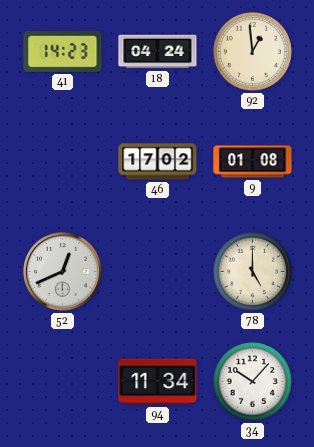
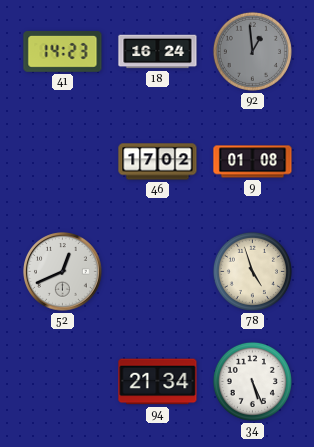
18: 04:24 -> 16:24 (158, 52)
92 dial: cream -> grey (252, 51)
78: 5:00 -> 4:57 (252, 271)
94: 11:34 -> 21:34 (158, 382)
34: 10:07 -> 5:26 (252, 381)
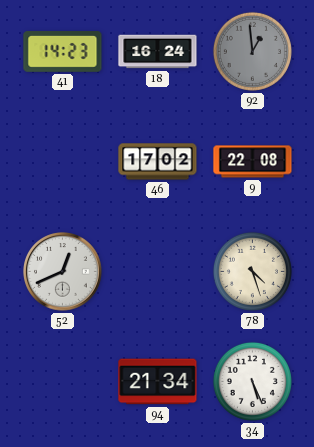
9: 01:08 -> 22:08 (253, 162)
78: 4:57 -> 4:27 (252, 271)
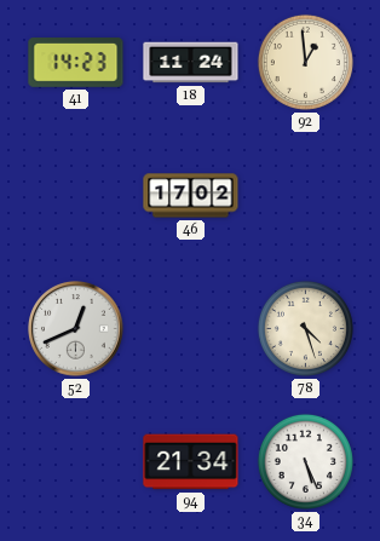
18: 16:24 -> 11:24 (191, 63)
92 dial: grey -> cream (305, 62)
9: 22:08 -> none (253, 162)
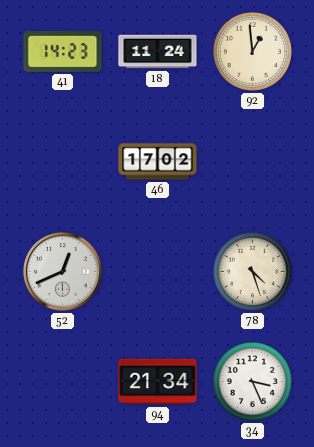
34: 5:26 -> 3:26 (252, 381)
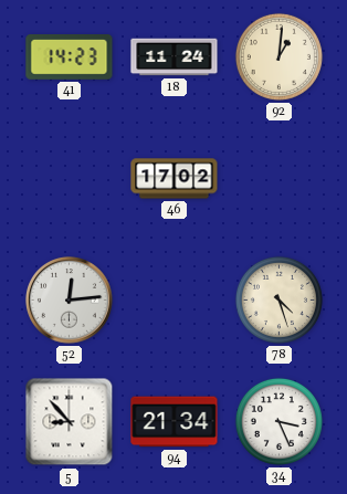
92: 12:59 -> 1:01 (278, 56)
52: 12:41 -> 12:14 (70, 301)
5: none -> 8:53 (70, 422)
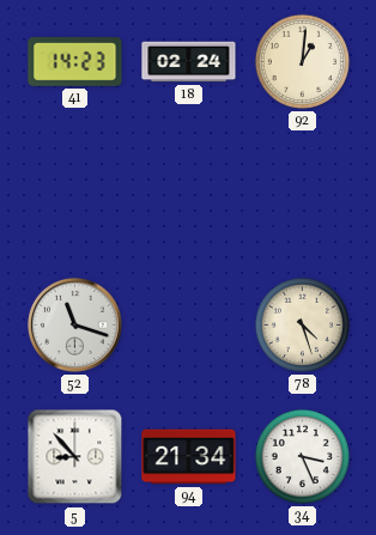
18: 11:24 -> 02:24 (189, 62)
46: 17:02 -> none (175, 179)
52: 12:14 -> 11:18 (75, 326)
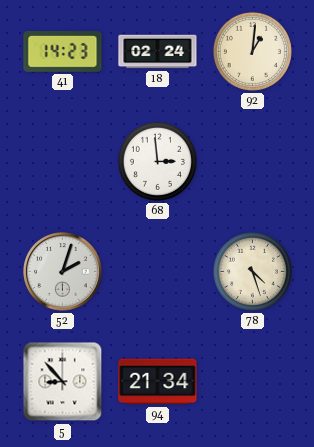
68: none -> 2:59 (157, 161)
52: 11:18 -> 2:03 (63, 272)
34: 3:26 -> none (302, 456)
